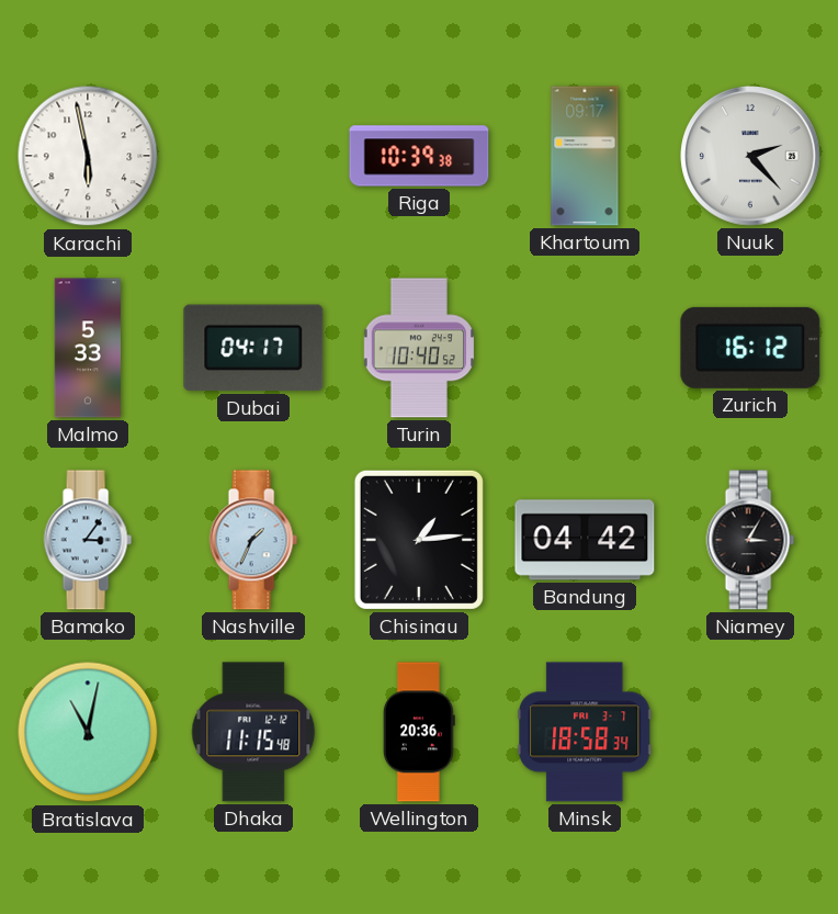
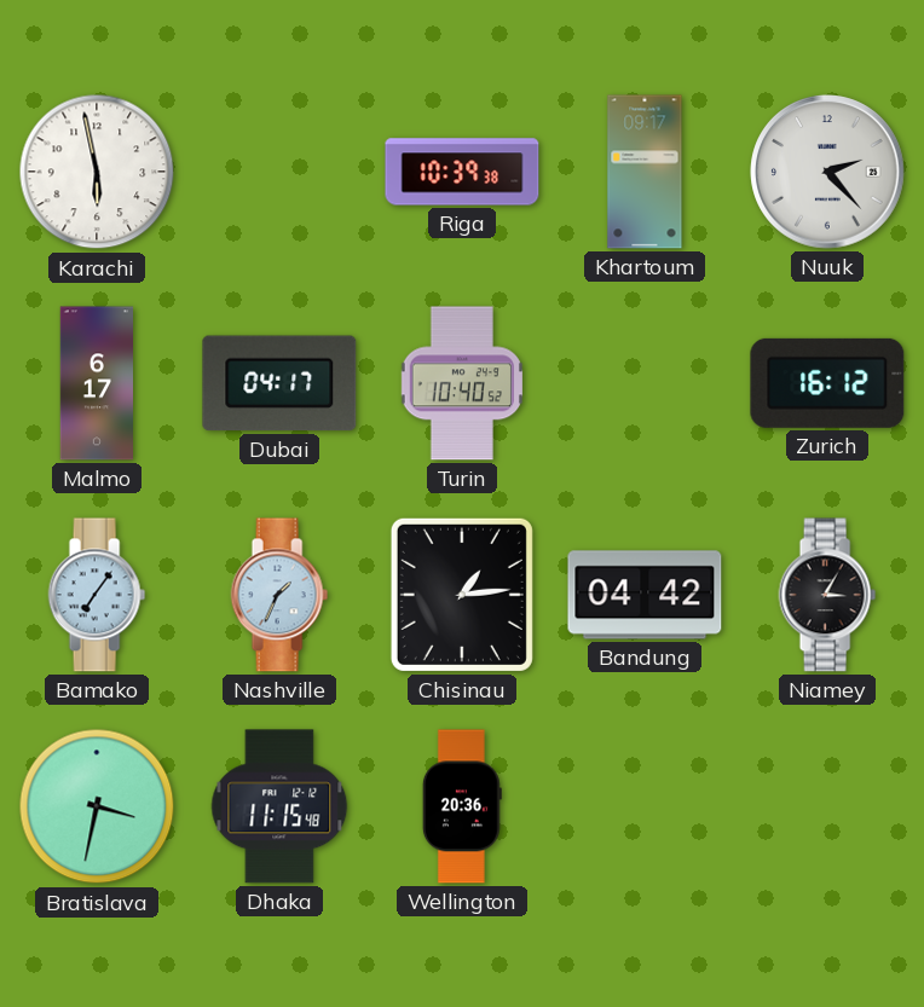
Malmo: 5:33 -> 6:17 (96, 383)
Bamako: 3:06 -> 7:06 (97, 595)
Bratislava: 11:02 -> 3:32 (97, 806)
Minsk: 18:58 -> none (585, 732)
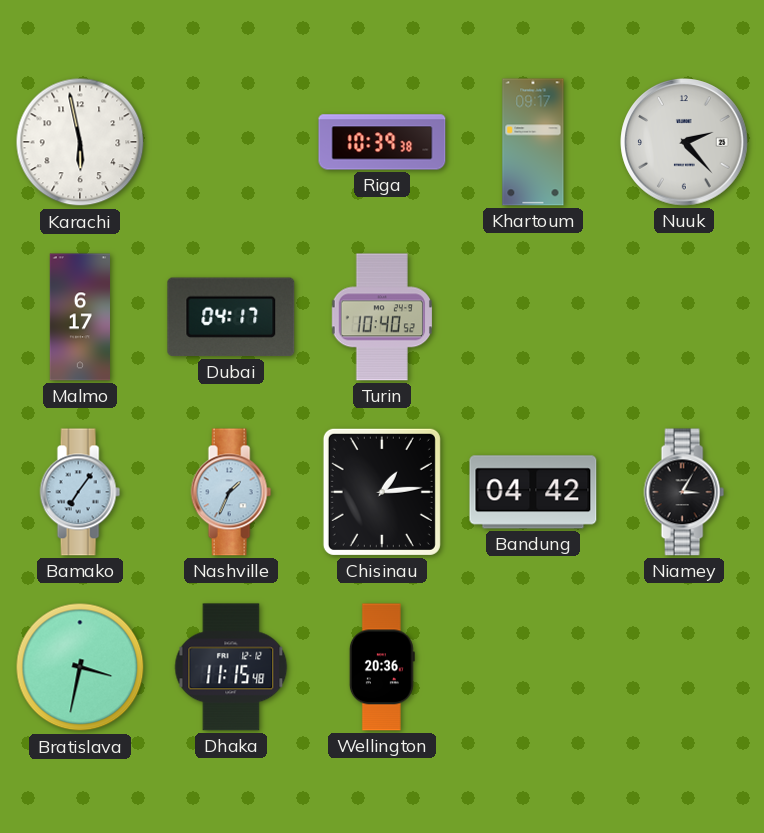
Zurich: 16:12 -> none (827, 383)
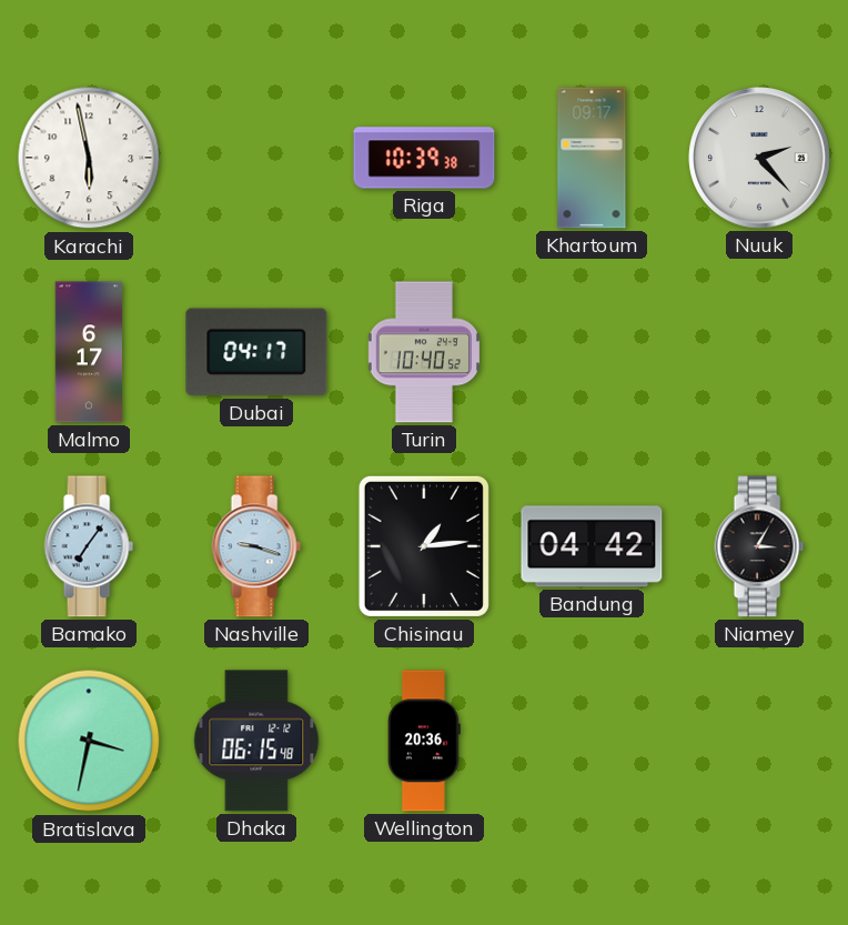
Nashville: 1:34 -> 9:18 (256, 546)
Dhaka: 11:15 -> 06:15 (256, 741)
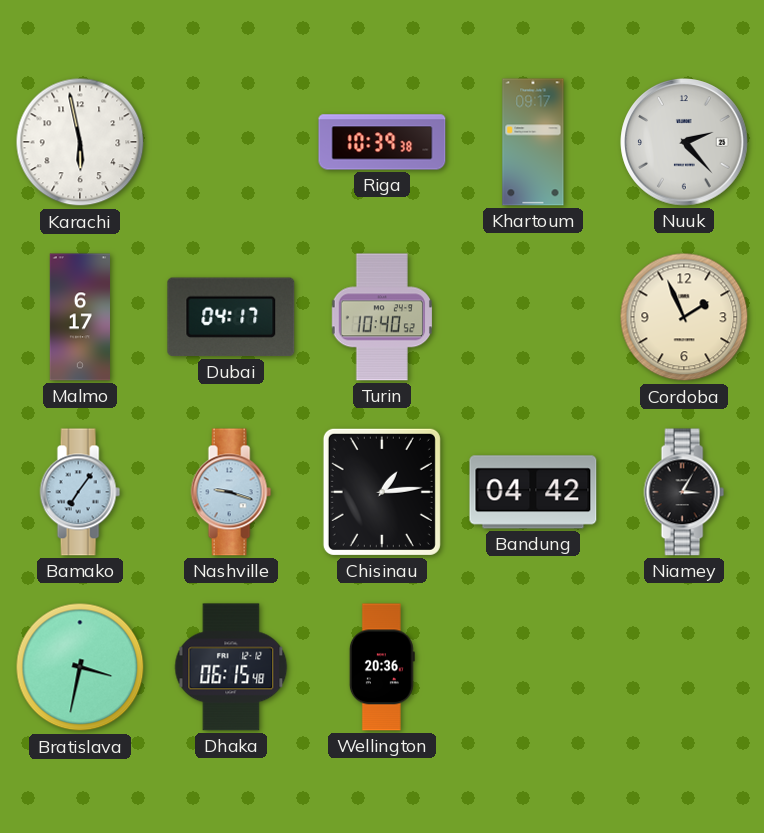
Cordoba: none -> 1:56 (684, 317)
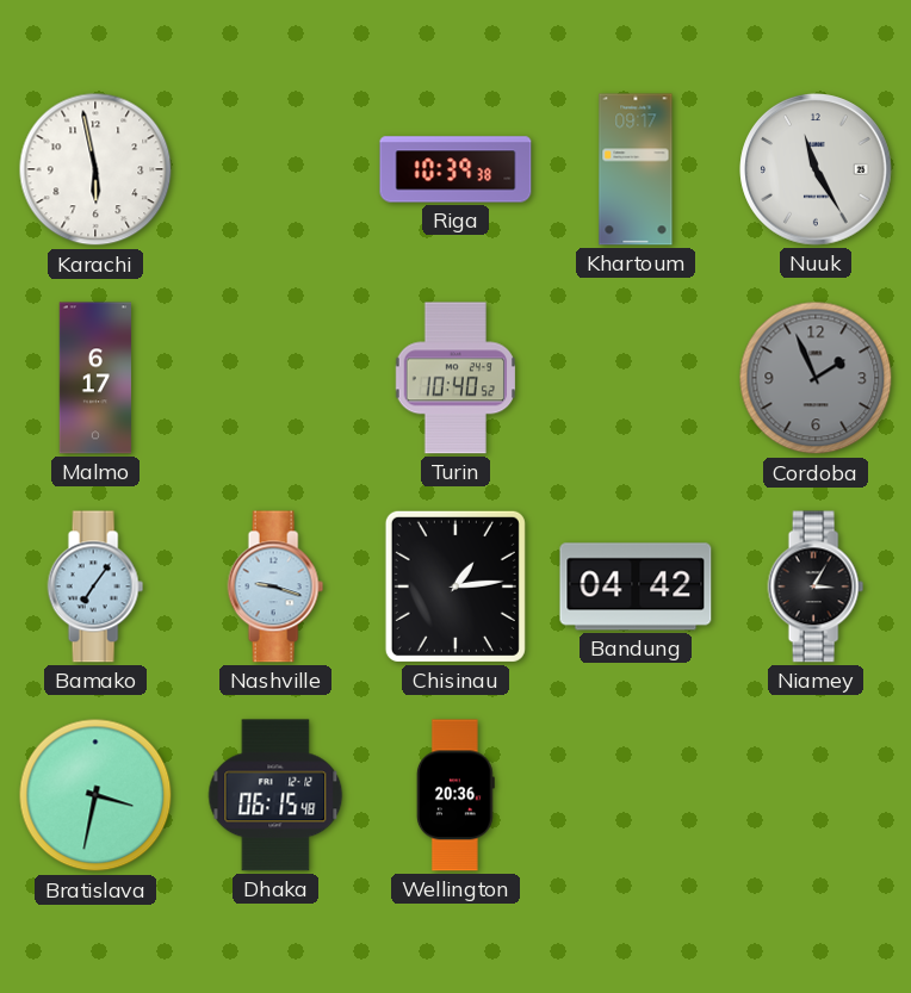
Nuuk: 2:23 -> 11:25 (816, 169)
Dubai: 04:17 -> none (231, 317)
Cordoba dial: cream -> grey (816, 378)
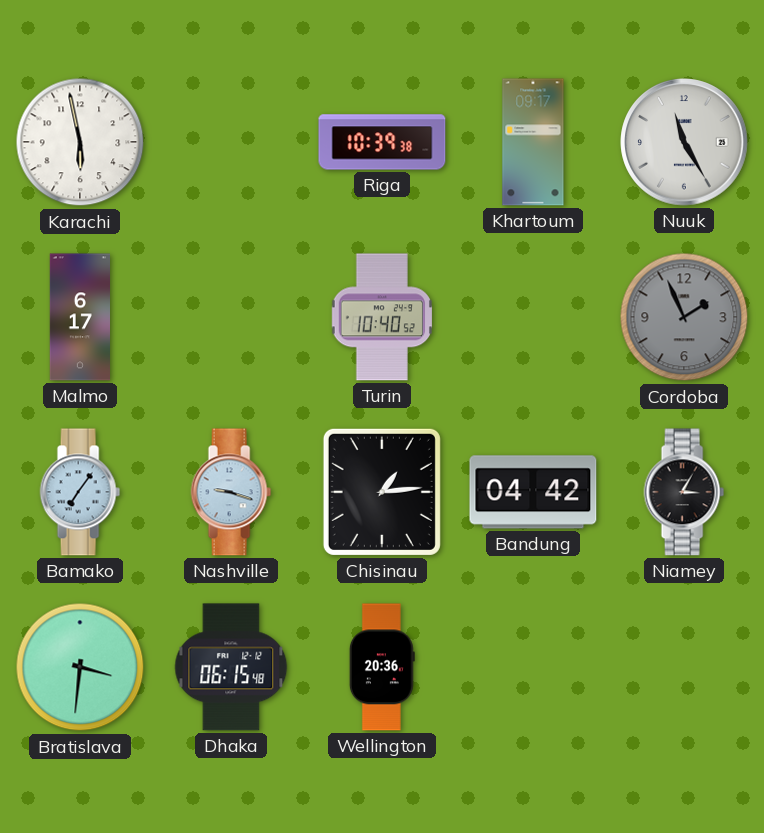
Bratislava: 3:32 -> 3:31 (80, 667)
